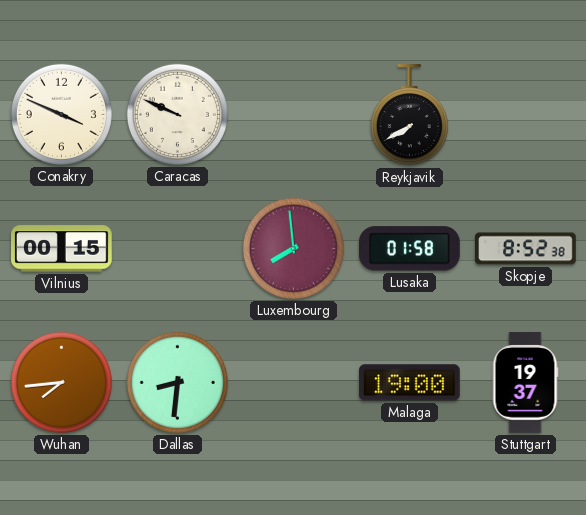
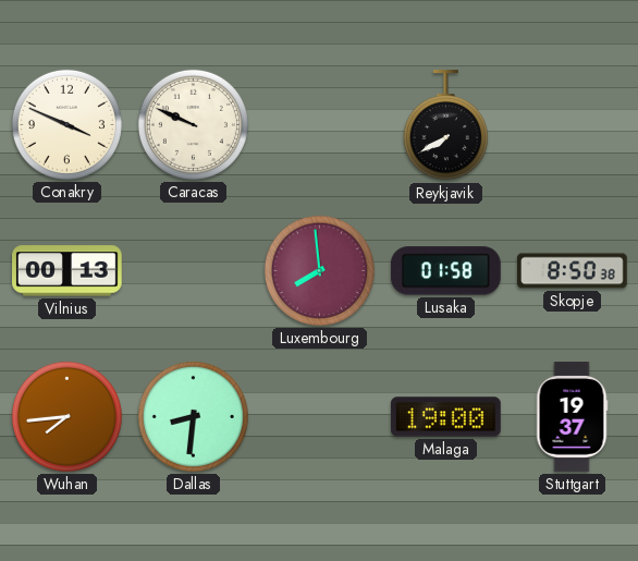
Vilnius: 00:15 -> 00:13 (68, 271)
Skopje: 8:52 -> 8:50 (573, 271)
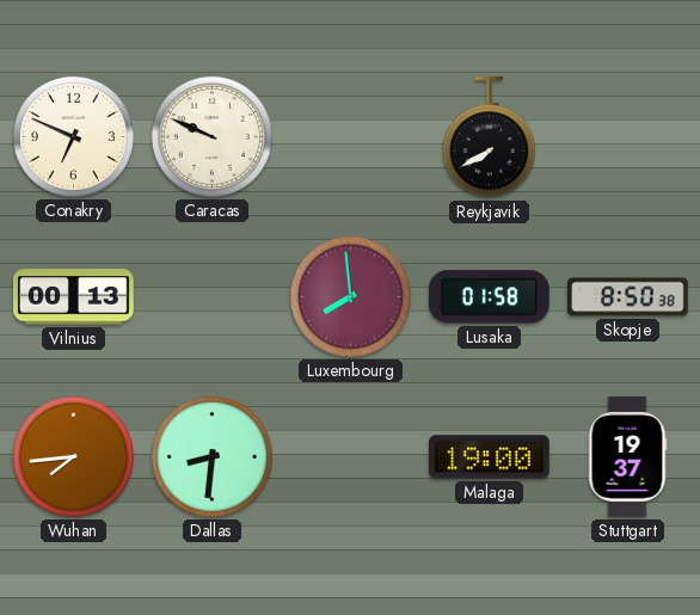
Conakry: 3:49 -> 6:49 (73, 136)
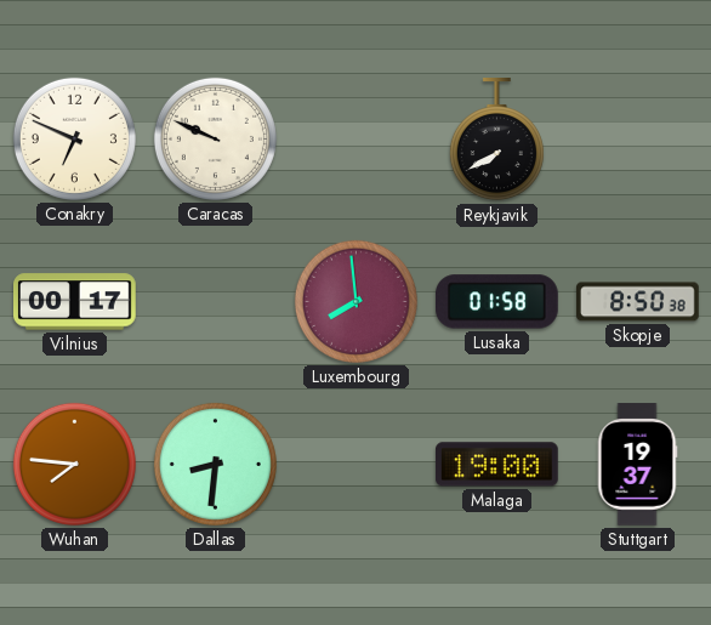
Vilnius: 00:13 -> 00:17 (75, 302)
Wuhan: 7:44 -> 7:46 (74, 464)
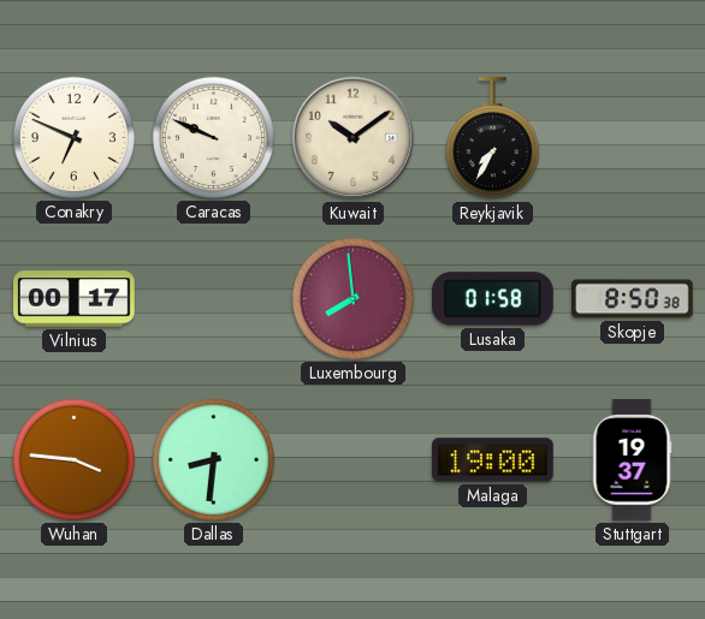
Kuwait: none -> 10:09 (354, 138)
Reykjavik: 7:40 -> 7:35 (492, 139)
Wuhan: 7:46 -> 3:46 (73, 459)
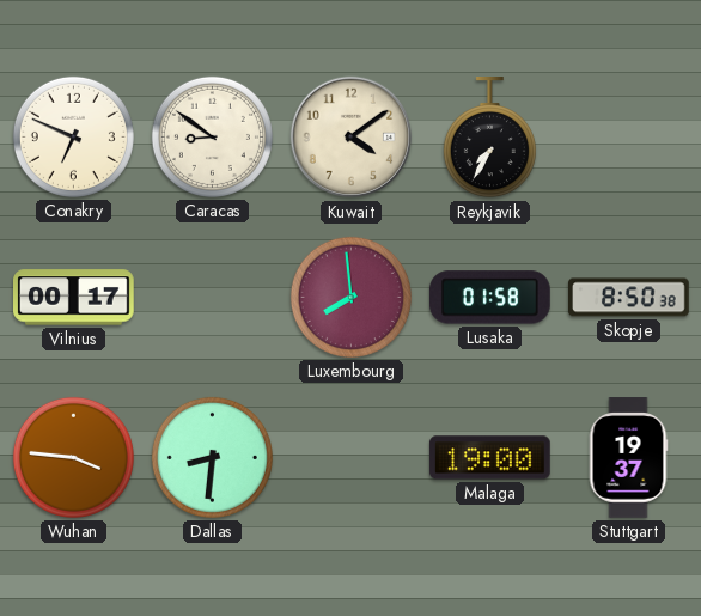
Caracas: 9:49 -> 8:51 (212, 136)
Kuwait: 10:09 -> 4:09 (352, 138)
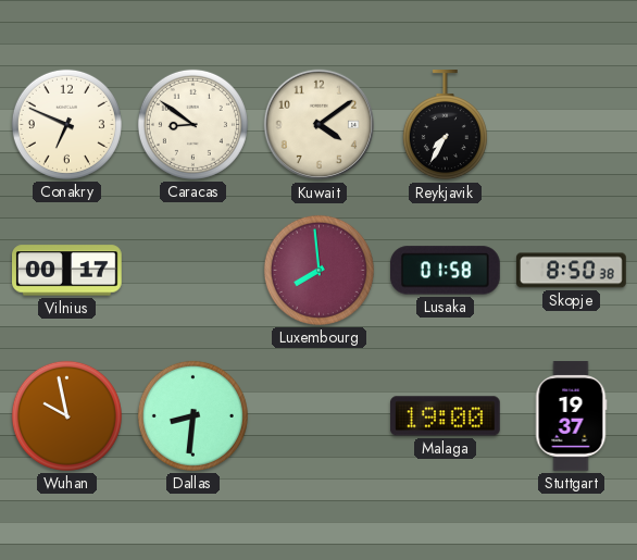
Wuhan: 3:46 -> 9:58 (66, 415)
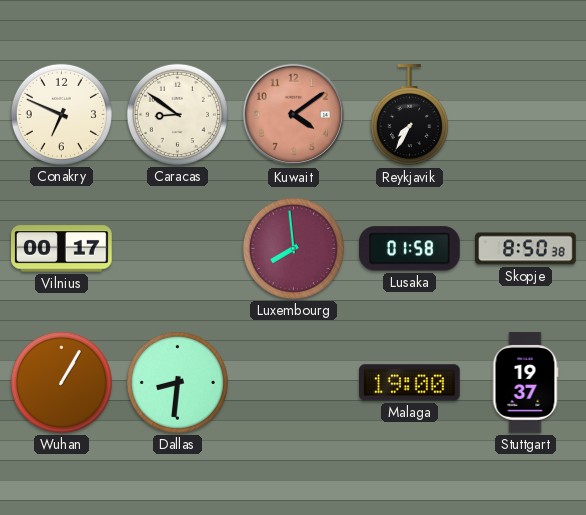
Kuwait dial: cream -> salmon (294, 115)
Wuhan: 9:58 -> 1:05 (61, 382)
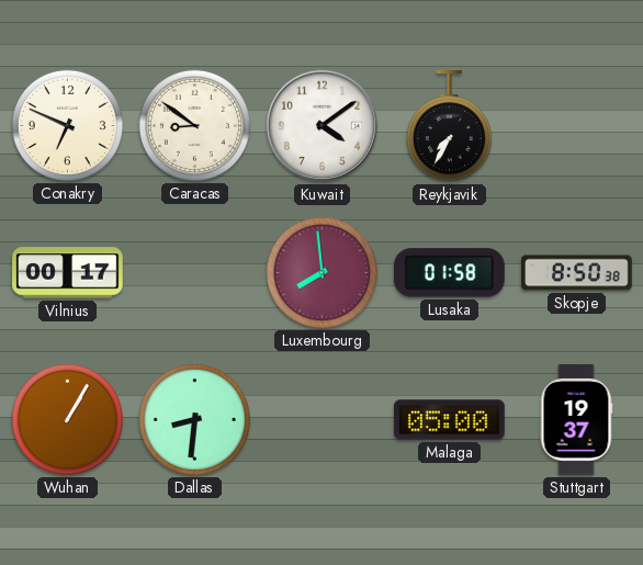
Kuwait dial: salmon -> white (323, 126)
Malaga: 19:00 -> 05:00 (450, 420)
